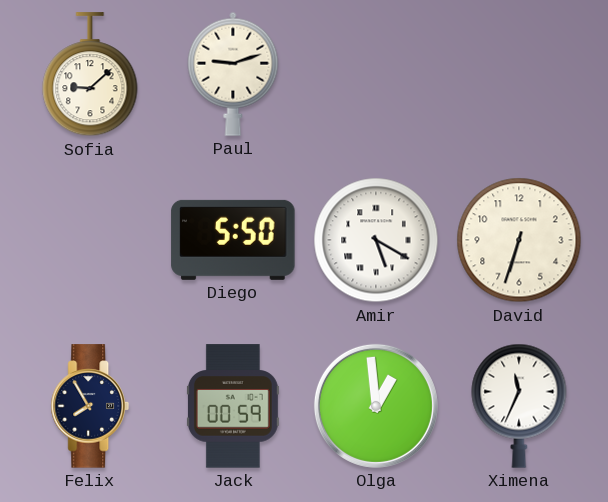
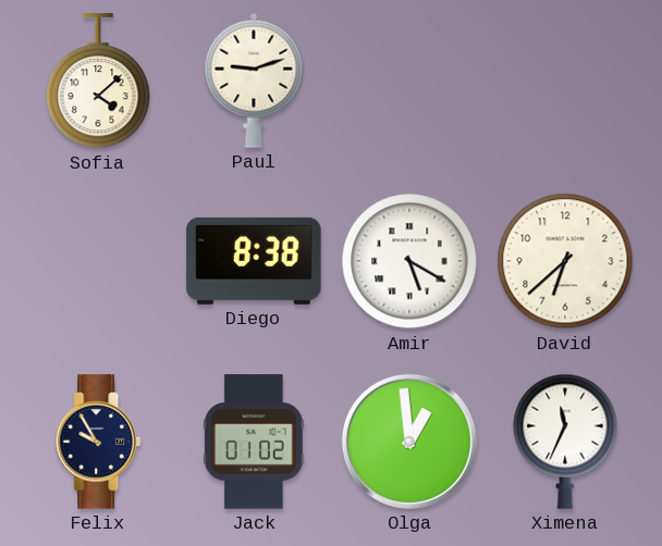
Sofia: 9:08 -> 4:08 (98, 82)
Diego: 5:50 -> 8:38 (254, 261)
David: 6:33 -> 6:38 (565, 261)
Felix: 7:55 -> 9:55 (98, 442)
Jack: 00:59 -> 01:02 (254, 442)
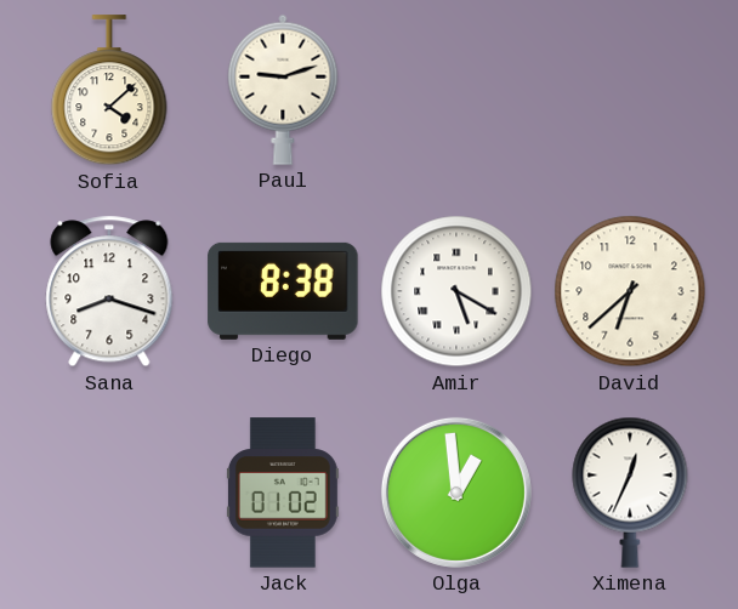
Sana: none -> 8:18 (109, 291)
Felix: 9:55 -> none (98, 442)
Ximena: 11:34 -> 12:34 (630, 493)
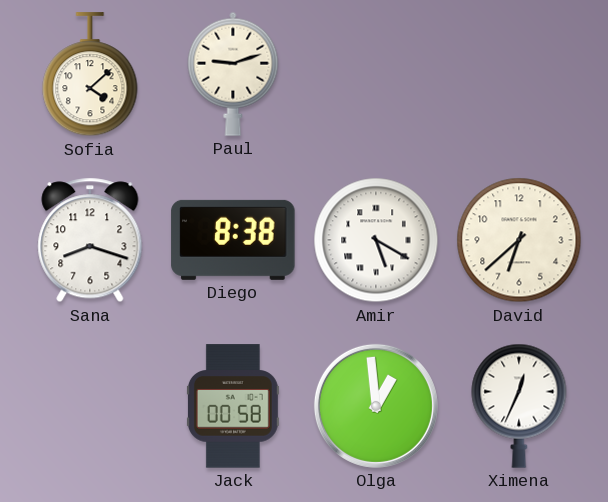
Jack: 01:02 -> 00:58 (233, 406)
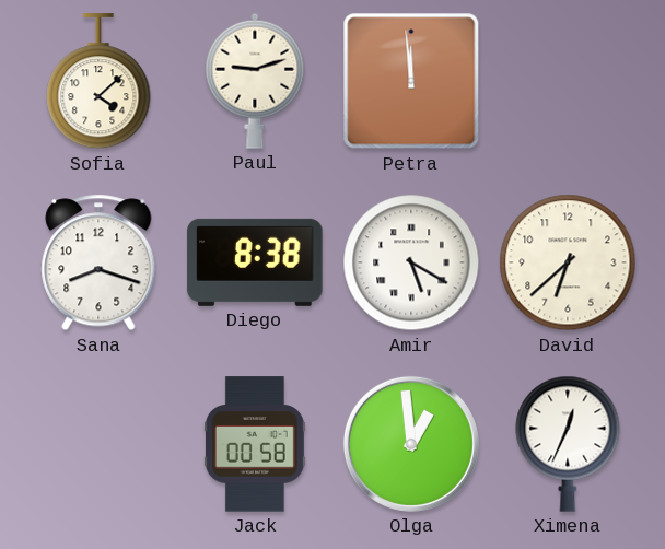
Petra: none -> 11:59 (411, 81)
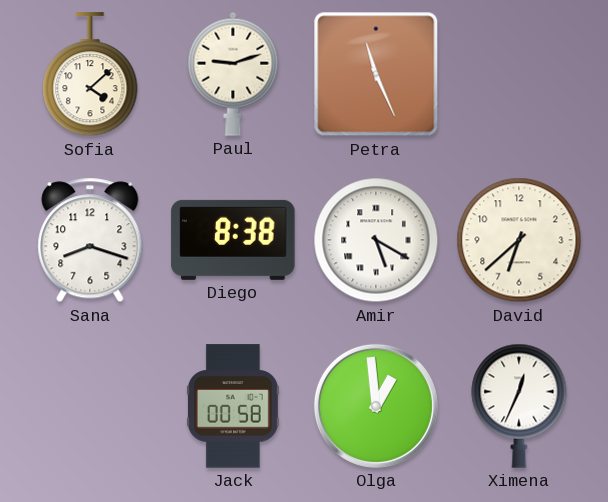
Petra: 11:59 -> 11:26 (376, 74)
